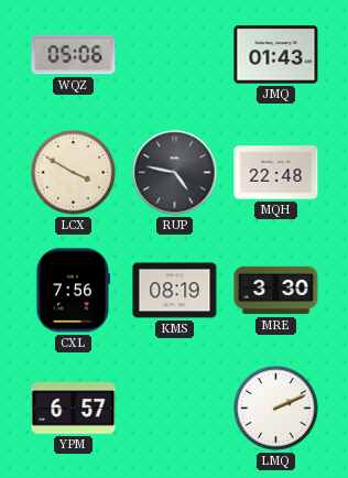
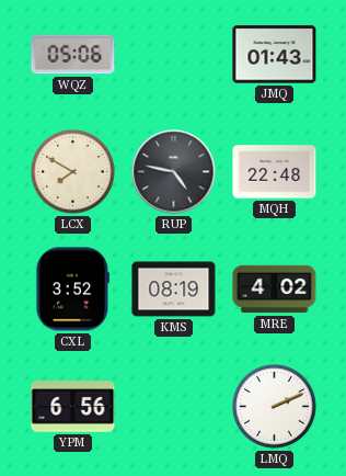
LCX: 3:50 -> 7:50 (73, 172)
CXL: 7:56 -> 3:52 (72, 290)
MRE: 3:30 -> 4:02 (275, 290)
YPM: 6:57 -> 6:56 (73, 407)
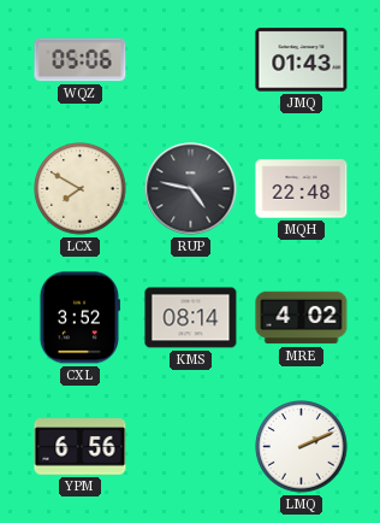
KMS: 08:19 -> 08:14 (191, 318)
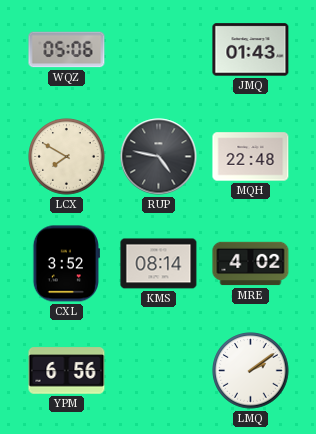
LMQ: 2:11 -> 2:09 (251, 371)
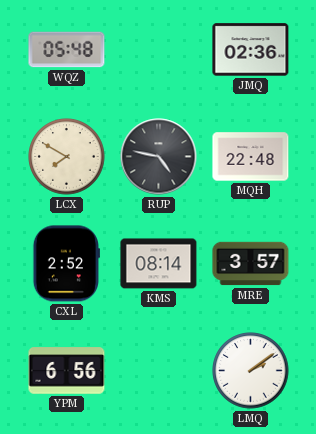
WQZ: 05:06 -> 05:48 (67, 50)
JMQ: 01:43 -> 02:36 (251, 50)
CXL: 3:52 -> 2:52 (66, 264)
MRE: 4:02 -> 3:57 (251, 264)
